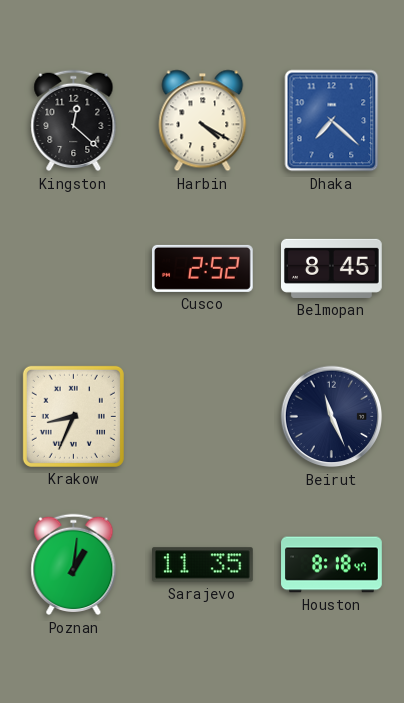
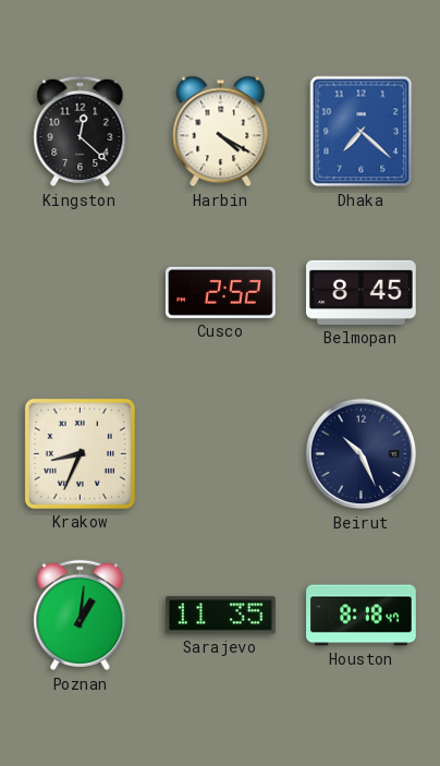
Beirut: 11:26 -> 10:26 (362, 454)
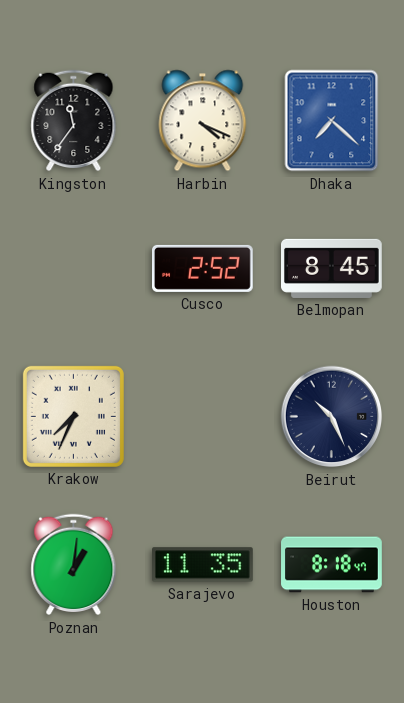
Kingston: 12:22 -> 11:36 (74, 121)
Harbin: 4:20 -> 4:19 (203, 121)
Krakow: 8:34 -> 7:34 (73, 416)
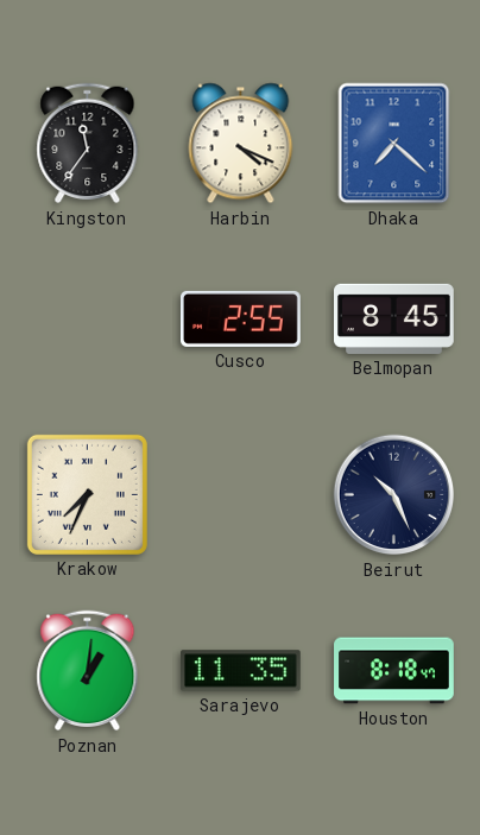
Cusco: 2:52 -> 2:55 (241, 318)
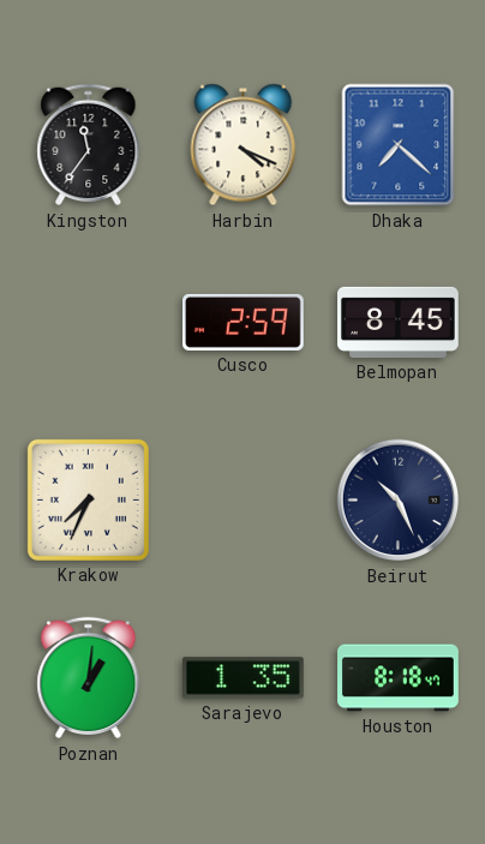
Cusco: 2:55 -> 2:59 (244, 322)
Sarajevo: 11:35 -> 1:35 (244, 678)
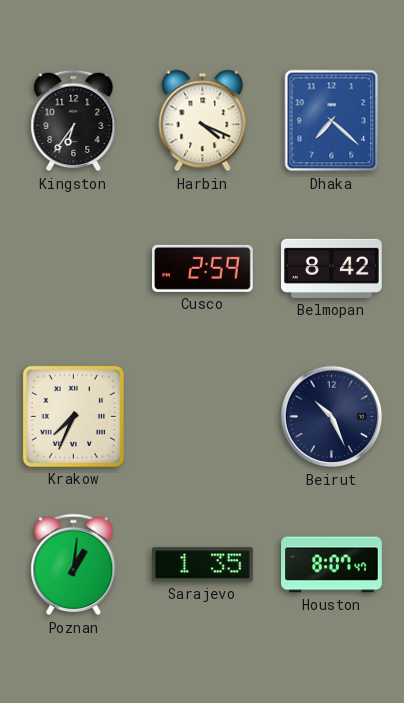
Kingston: 11:36 -> 6:36 (74, 121)
Belmopan: 8:45 -> 8:42 (332, 268)
Houston: 8:18 -> 8:07 (332, 565)
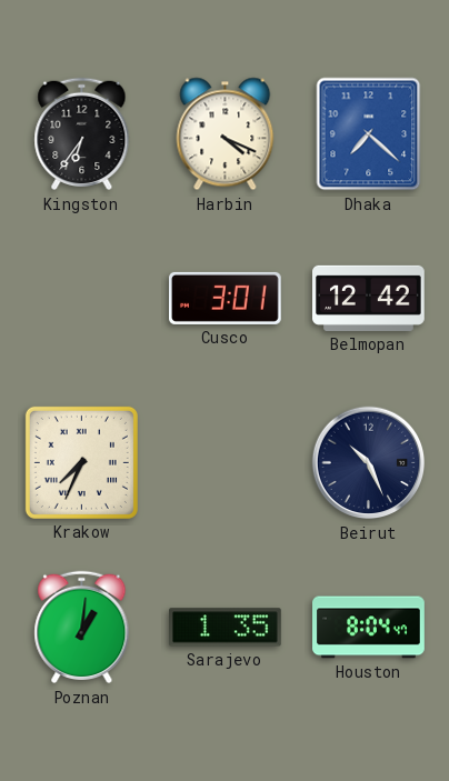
Cusco: 2:59 -> 3:01 (226, 298)
Belmopan: 8:42 -> 12:42 (369, 298)
Houston: 8:07 -> 8:04 (369, 628)
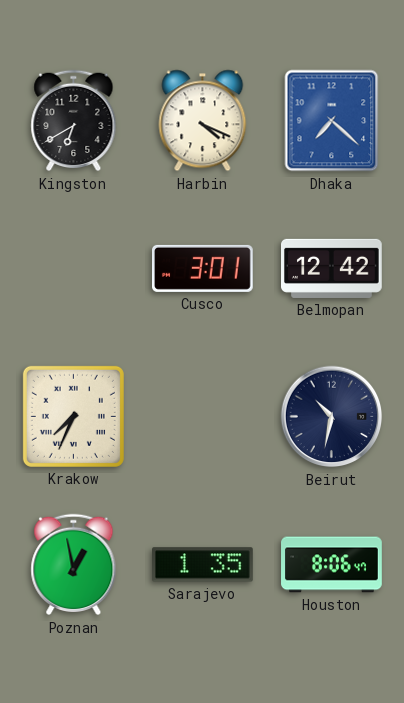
Kingston: 6:36 -> 6:40 (74, 121)
Beirut: 10:26 -> 10:32 (332, 417)
Poznan: 1:01 -> 12:58 (74, 565)
Houston: 8:04 -> 8:06 (332, 565)
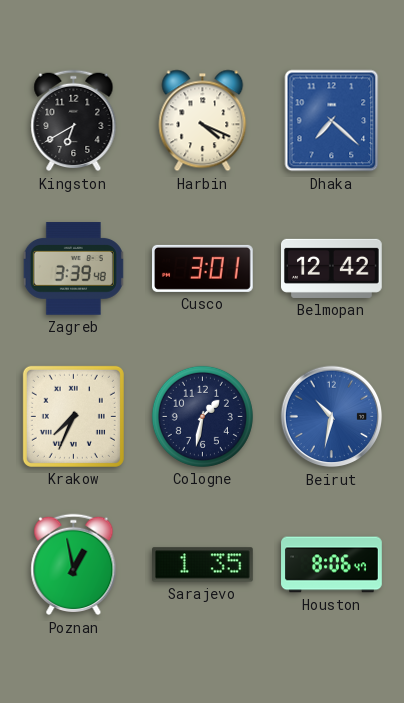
Zagreb: none -> 3:39 (73, 269)
Cologne: none -> 1:32 (202, 416)
Beirut dial: navy -> blue (332, 417)
